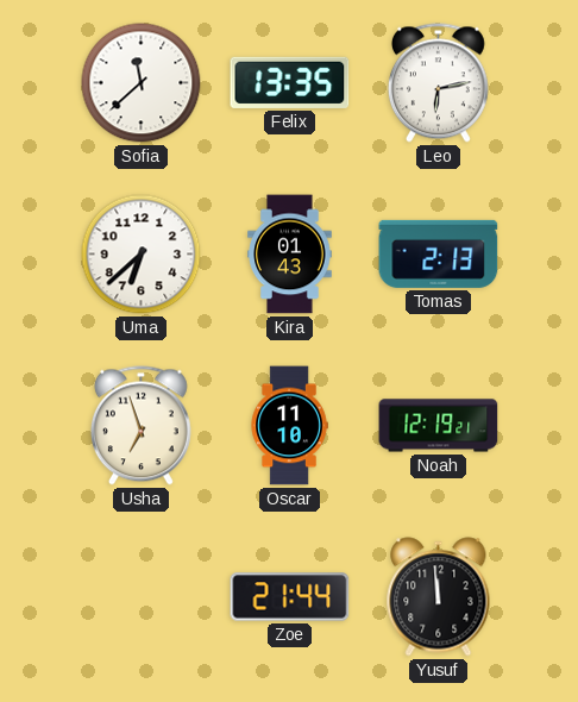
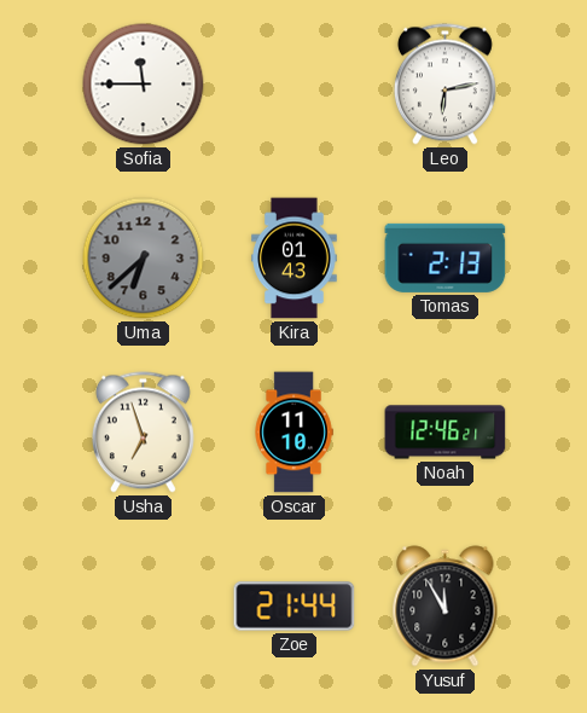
Sofia: 11:38 -> 11:45 (144, 85)
Felix: 13:35 -> none (290, 82)
Uma dial: white -> grey (144, 259)
Noah: 12:19 -> 12:46 (446, 433)
Yusuf: 11:59 -> 11:55 (446, 607)
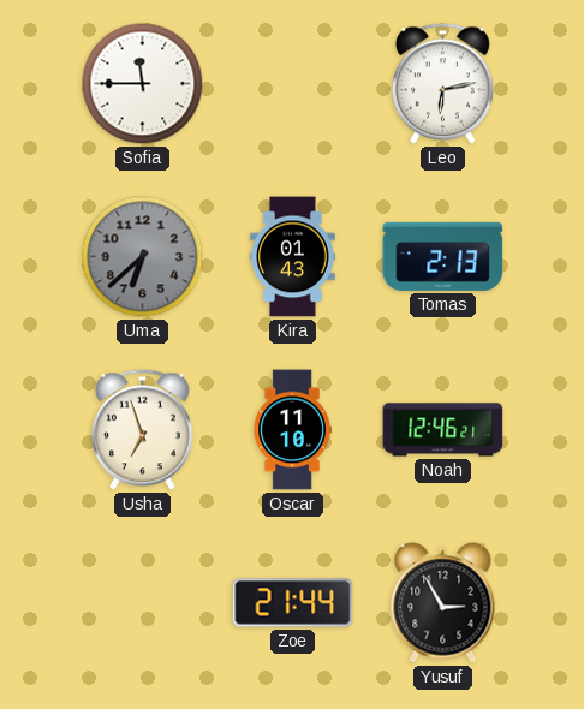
Yusuf: 11:55 -> 2:55 (443, 603)
